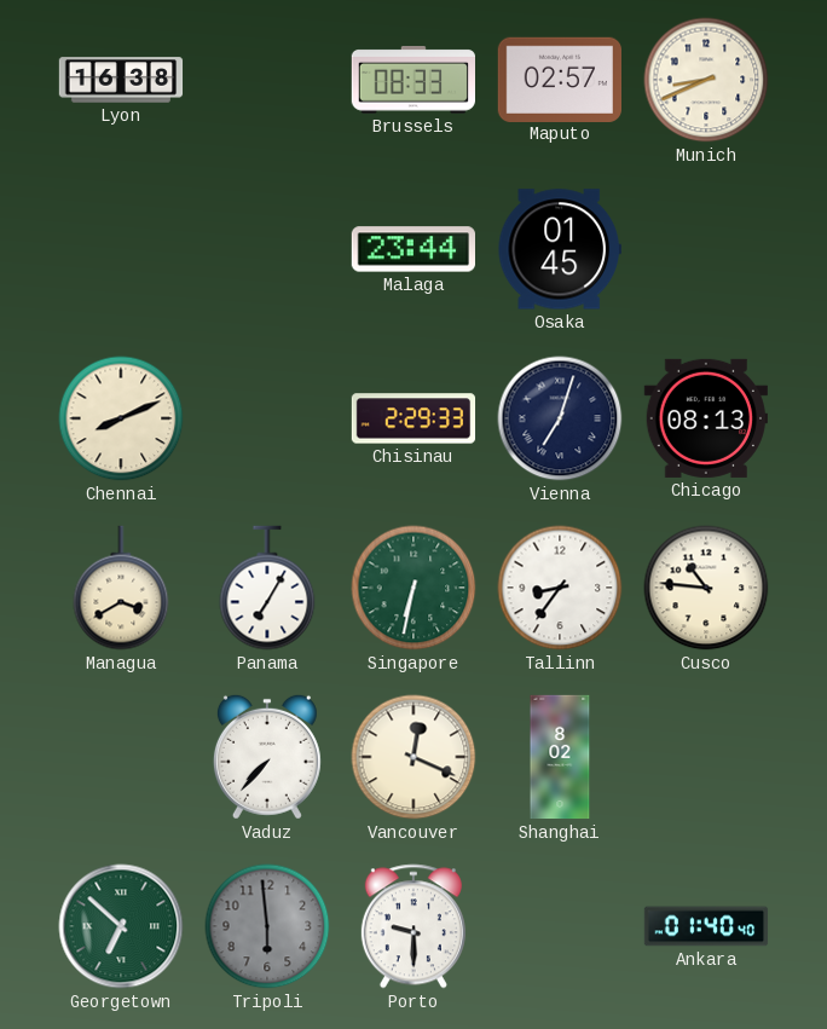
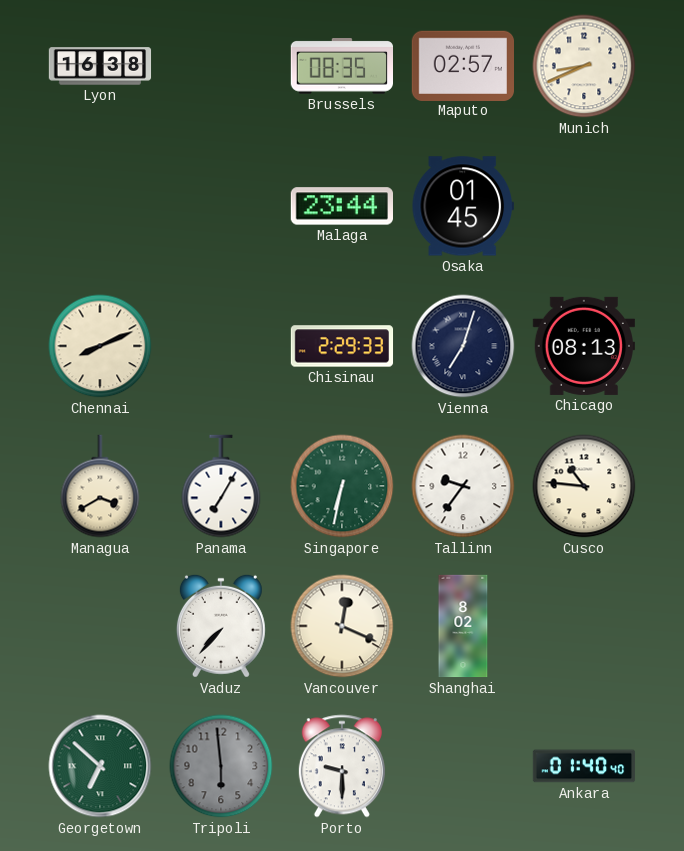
Brussels: 08:33 -> 08:35 (341, 67)
Tallinn: 8:36 -> 9:36 (463, 486)
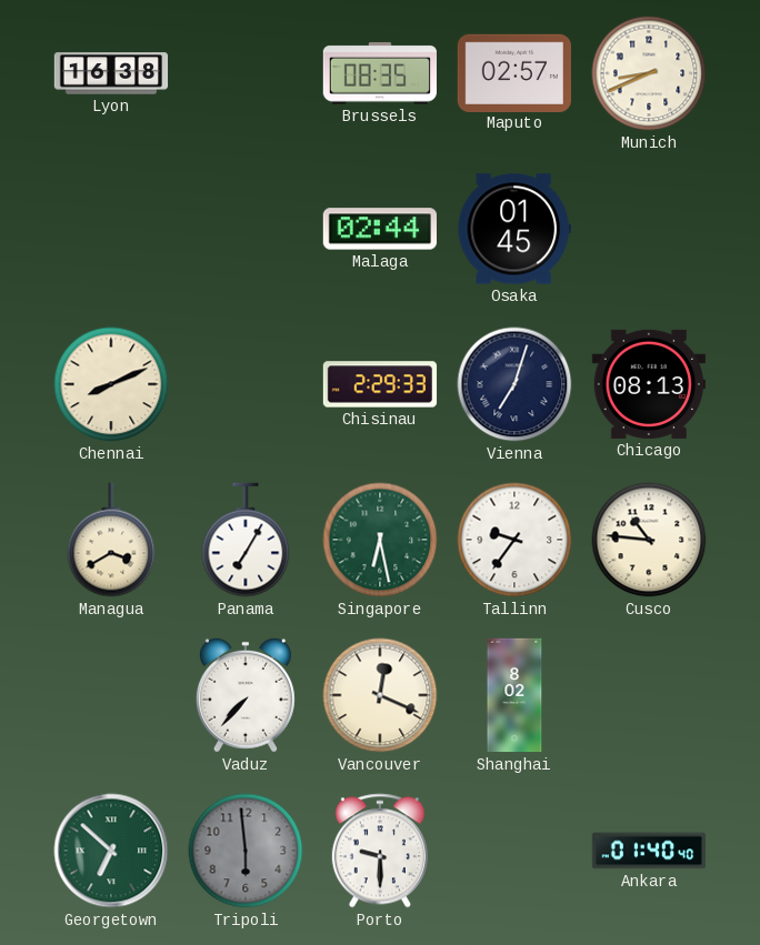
Malaga: 23:44 -> 02:44 (379, 229)
Singapore: 6:32 -> 6:28 (380, 540)
